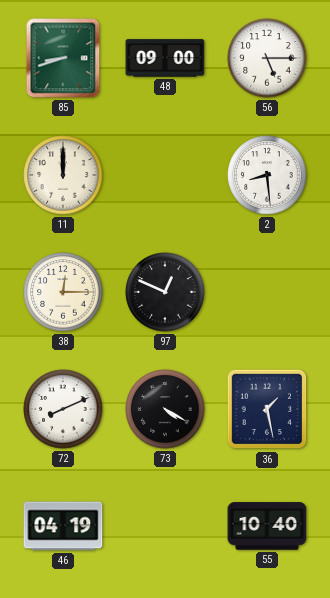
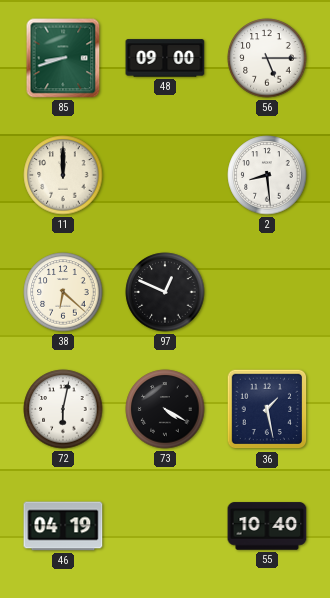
38: 12:15 -> 6:22 (63, 292)
72: 8:11 -> 6:02 (63, 409)
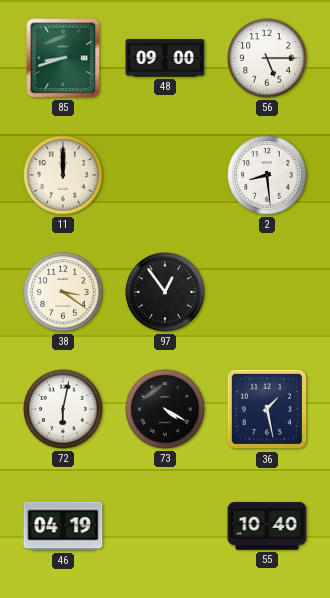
38: 6:22 -> 3:21 (63, 292)
97: 12:49 -> 12:54 (165, 292)
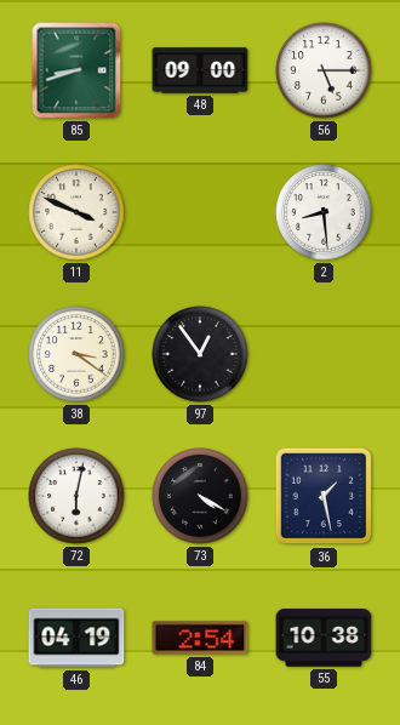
11: 12:00 -> 3:49 (76, 212)
84: none -> 2:54 (200, 638)
55: 10:40 -> 10:38 (324, 638)
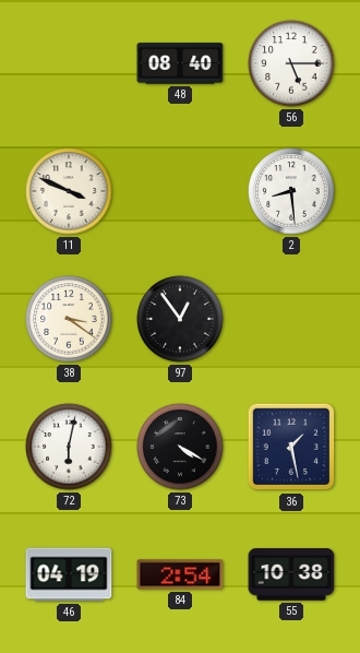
85: 8:42 -> none (76, 70)
48: 09:00 -> 08:40 (180, 63)
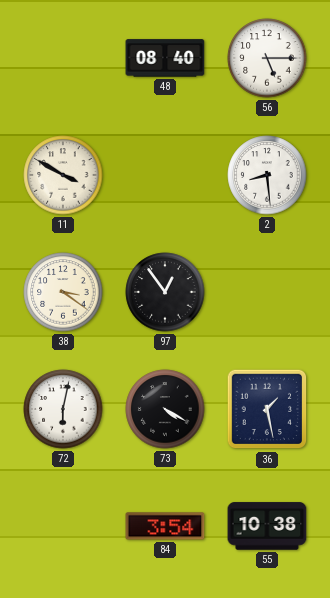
11: 3:49 -> 3:50 (63, 175)
46: 04:19 -> none (69, 574)
84: 2:54 -> 3:54 (165, 526)
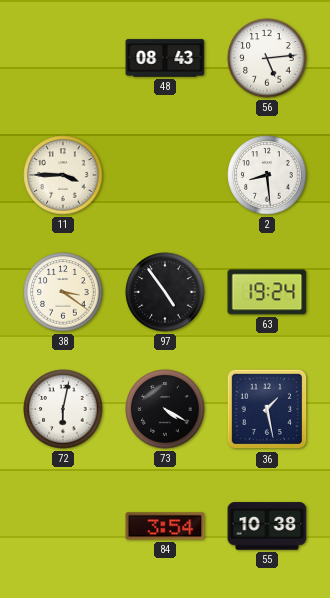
48: 08:40 -> 08:43 (165, 58)
56: 5:15 -> 5:14 (267, 58)
11: 3:50 -> 3:45 (63, 175)
97: 12:54 -> 4:54 (165, 292)
63: none -> 19:24 (267, 292)
